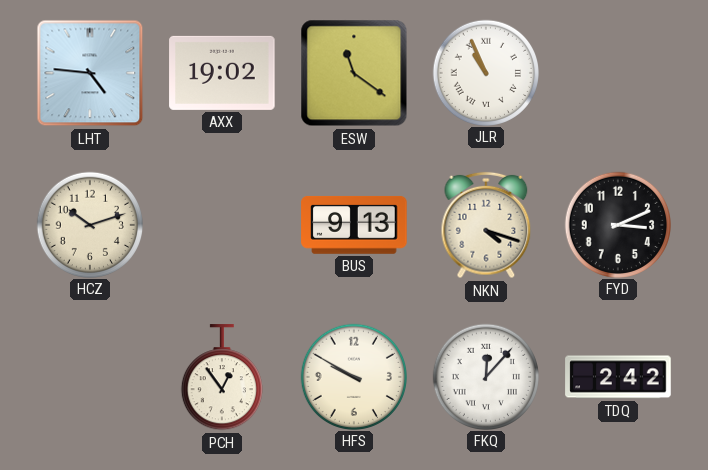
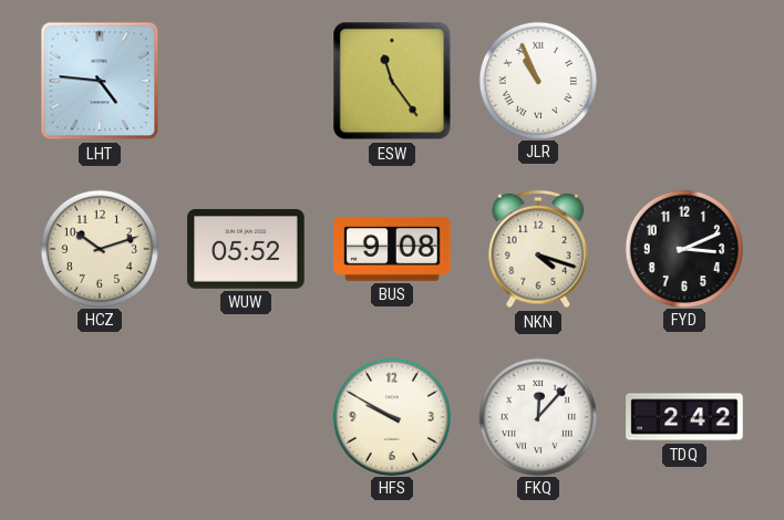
AXX: 19:02 -> none (222, 73)
ESW: 11:21 -> 11:24 (392, 81)
WUW: none -> 05:52 (246, 250)
BUS: 9:13 -> 9:08 (392, 249)
PCH: 12:54 -> none (222, 378)
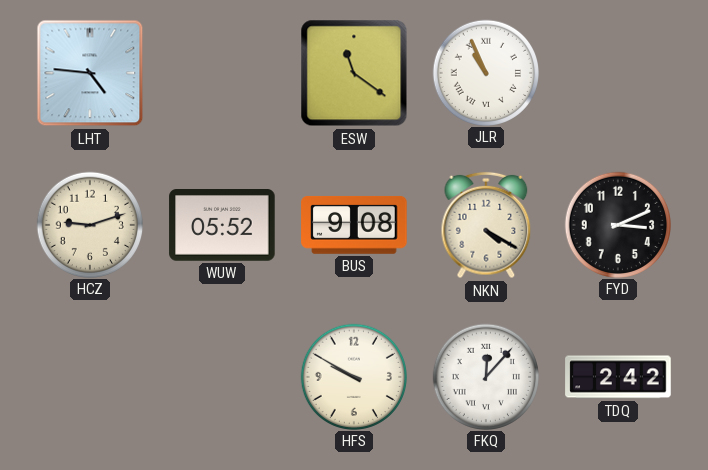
ESW: 11:24 -> 11:21 (354, 73)
HCZ: 10:12 -> 9:12 (89, 224)
NKN: 4:18 -> 4:20 (486, 225)
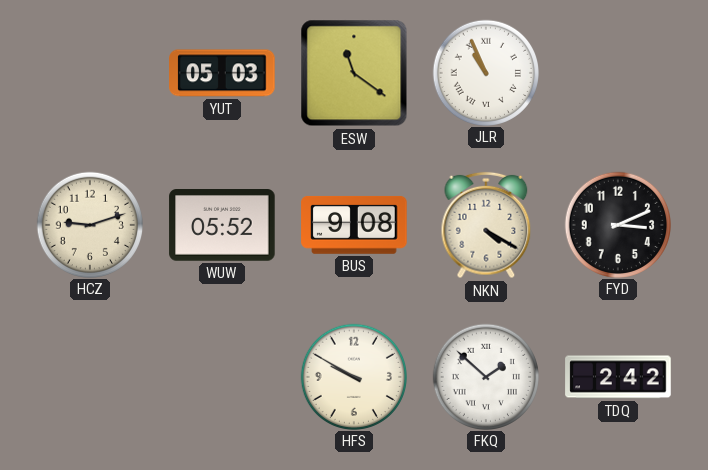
LHT: 4:46 -> none (90, 73)
YUT: none -> 05:03 (222, 73)
FKQ: 12:07 -> 1:52 (485, 376)
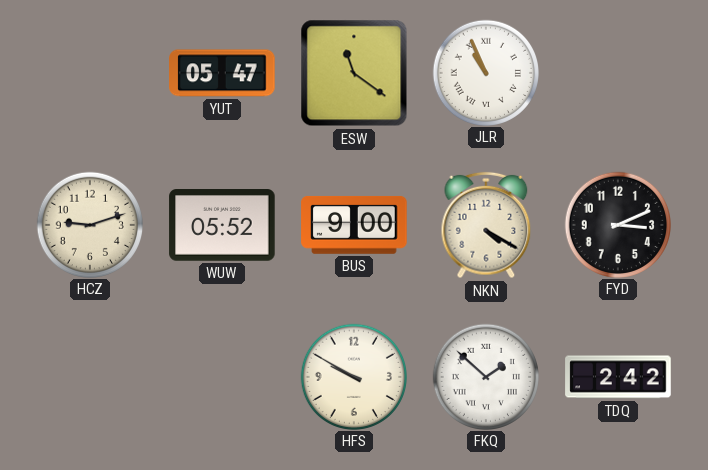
YUT: 05:03 -> 05:47 (222, 73)
BUS: 9:08 -> 9:00 (354, 225)
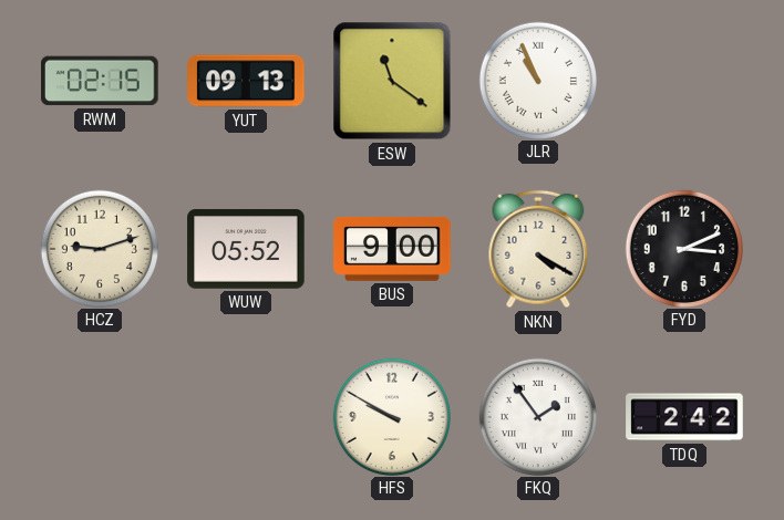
RWM: none -> 02:15 (100, 81)
YUT: 05:47 -> 09:13 (246, 81)
FKQ: 1:52 -> 1:54 (537, 416)
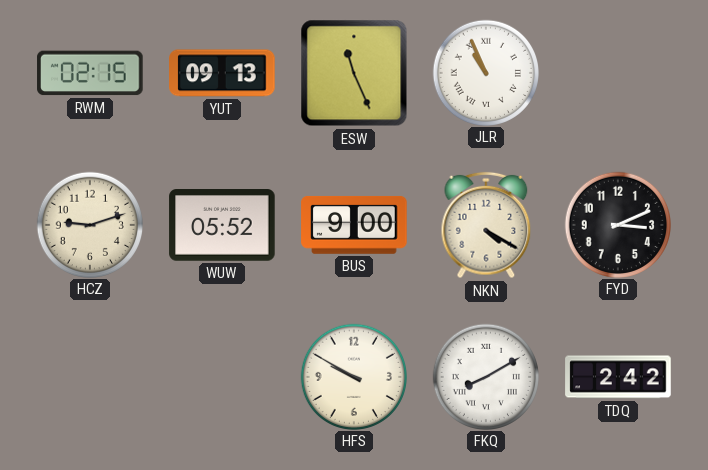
ESW: 11:21 -> 11:26 (354, 73)
FKQ: 1:54 -> 8:10 (485, 376)
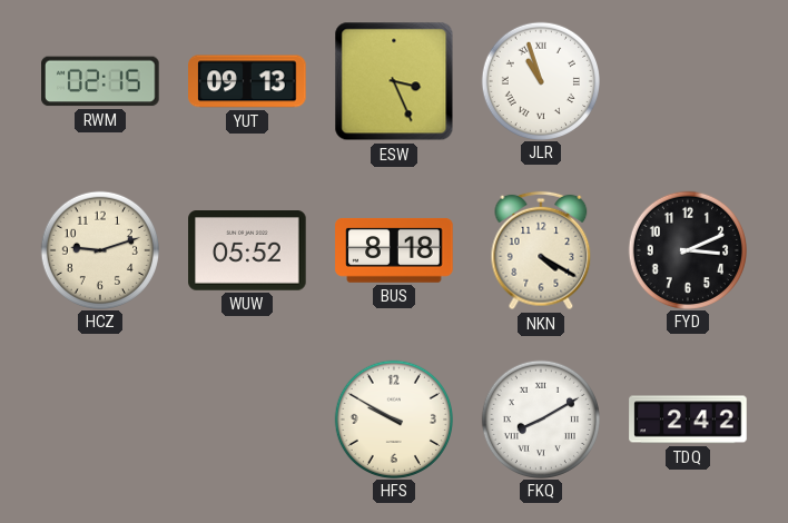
ESW: 11:26 -> 3:26 (394, 81)
JLR: 10:56 -> 10:57 (540, 80)
BUS: 9:00 -> 8:18 (394, 250)
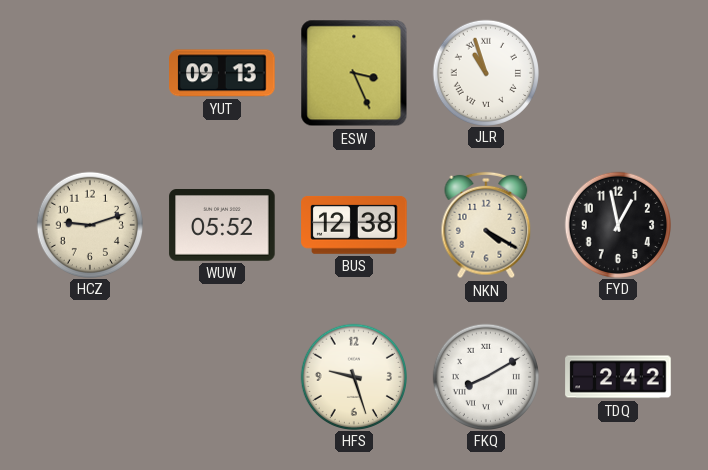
RWM: 02:15 -> none (100, 81)
BUS: 8:18 -> 12:38 (354, 225)
FYD: 3:11 -> 12:58 (617, 224)
HFS: 9:50 -> 9:27 (353, 376)
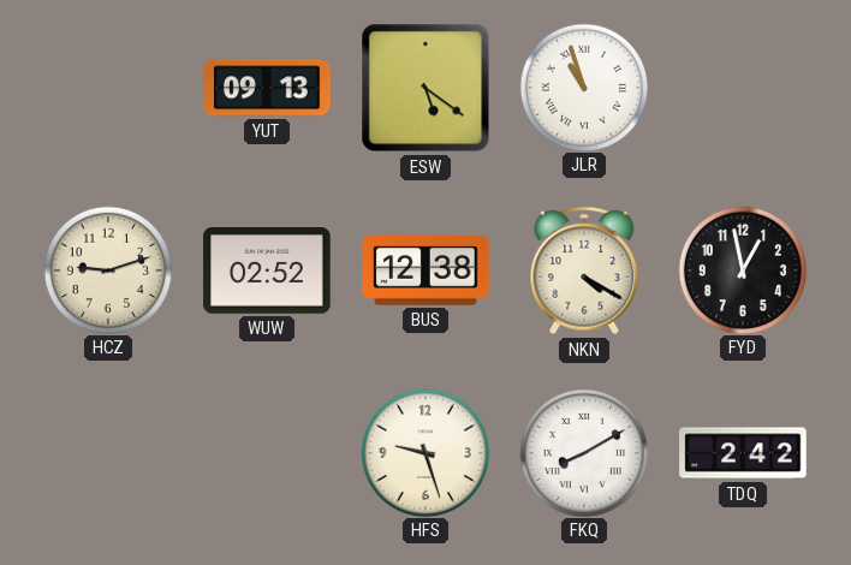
ESW: 3:26 -> 5:21 (425, 88)
WUW: 05:52 -> 02:52 (267, 272)
